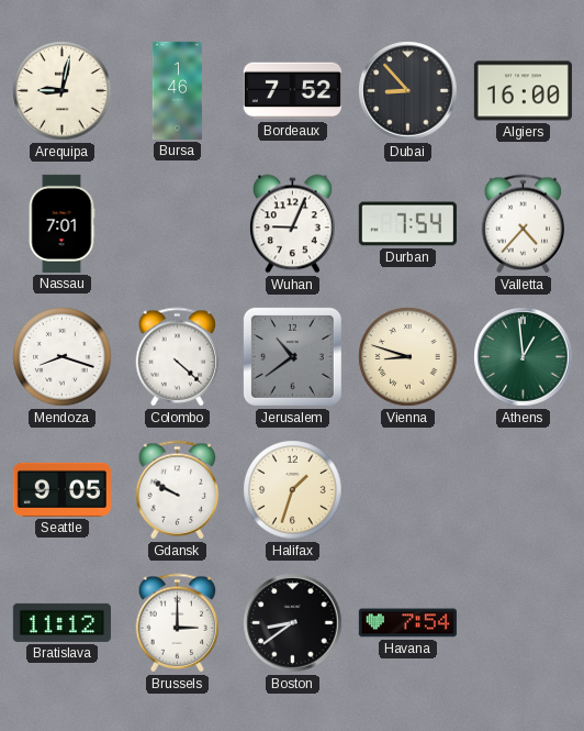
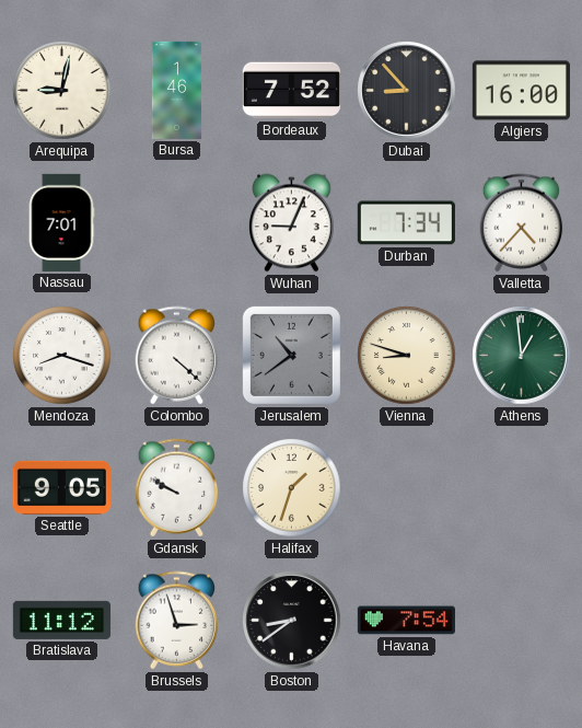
Durban: 7:54 -> 7:34 (406, 223)
Brussels: 3:00 -> 2:57 (177, 621)
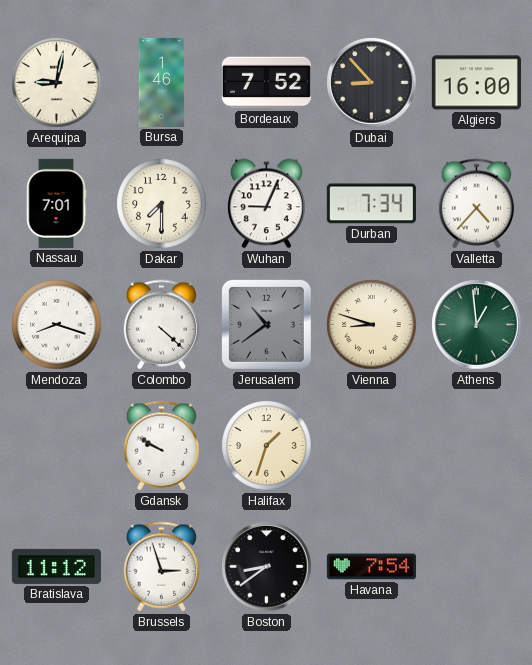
Dakar: none -> 7:30 (162, 204)
Seattle: 9:05 -> none (61, 487)
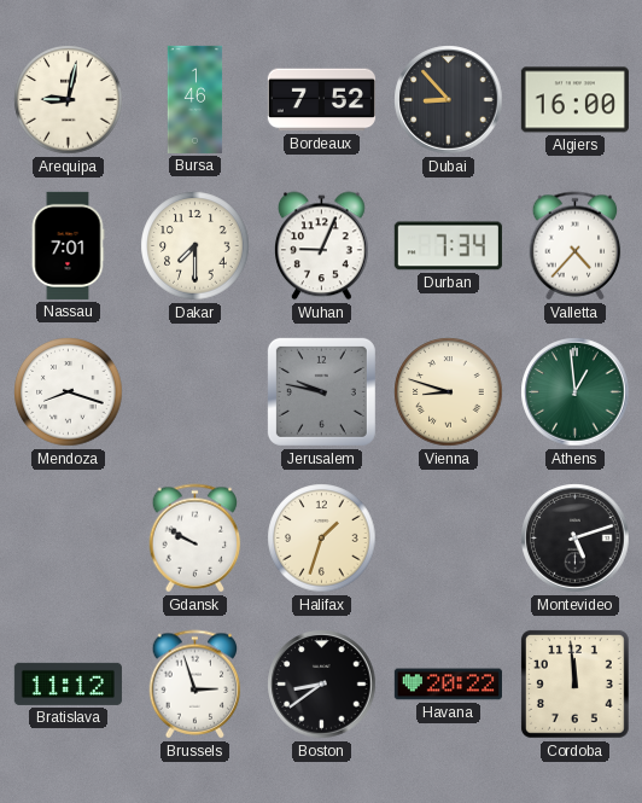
Colombo: 4:22 -> none (162, 325)
Jerusalem: 10:39 -> 9:47 (321, 391)
Montevideo: none -> 5:12 (576, 539)
Havana: 7:54 -> 20:22 (448, 685)
Cordoba: none -> 11:59 (574, 683)
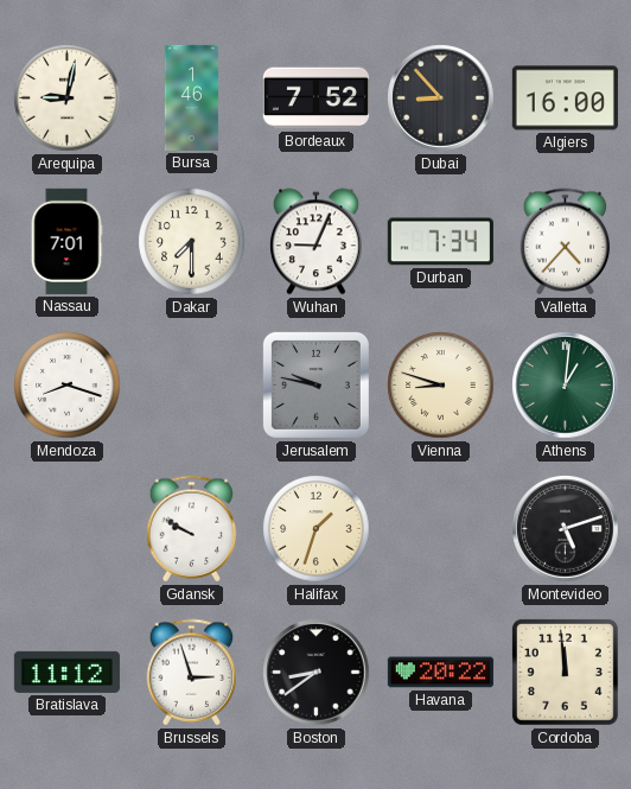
Athens: 12:59 -> 1:01 (566, 386)
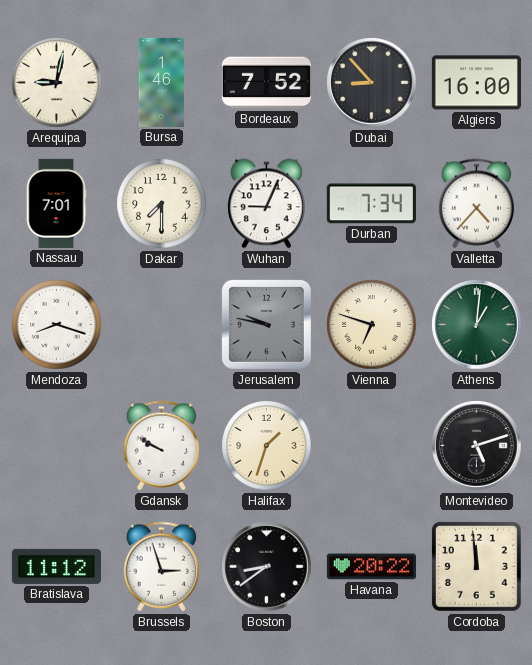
Vienna: 8:48 -> 6:48 (372, 325)
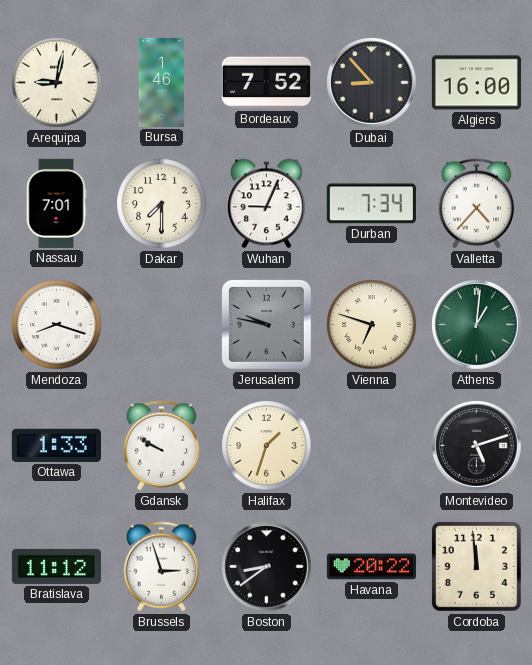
Ottawa: none -> 1:33 (56, 445)
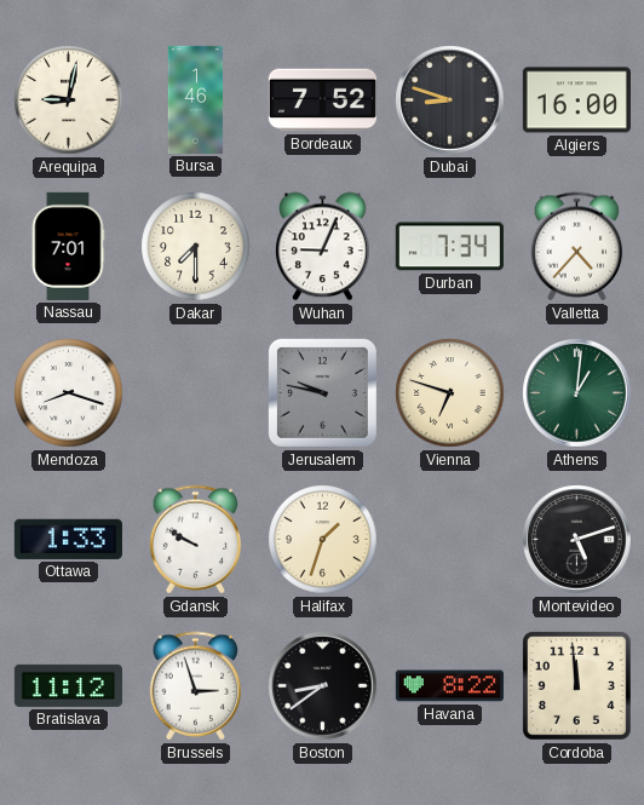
Dubai: 8:53 -> 8:48 (450, 100)
Havana: 20:22 -> 8:22 (449, 686)
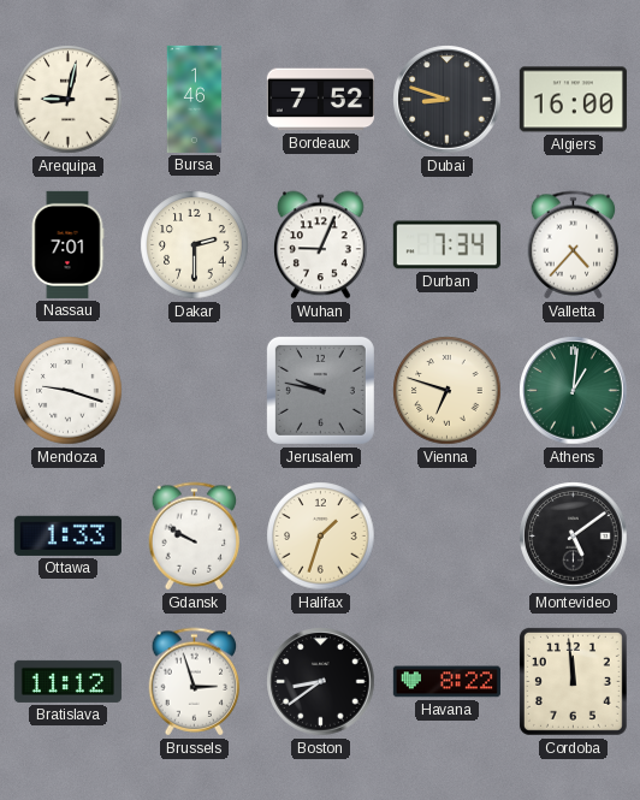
Dakar: 7:30 -> 2:30 (195, 245)
Mendoza: 8:18 -> 9:18 (69, 391)
Montevideo: 5:12 -> 5:09 (574, 537)
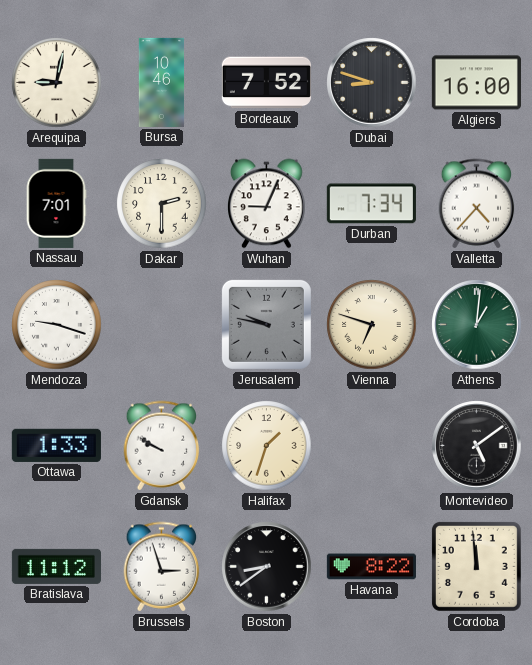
Bursa: 1:46 -> 10:46 (162, 82)
